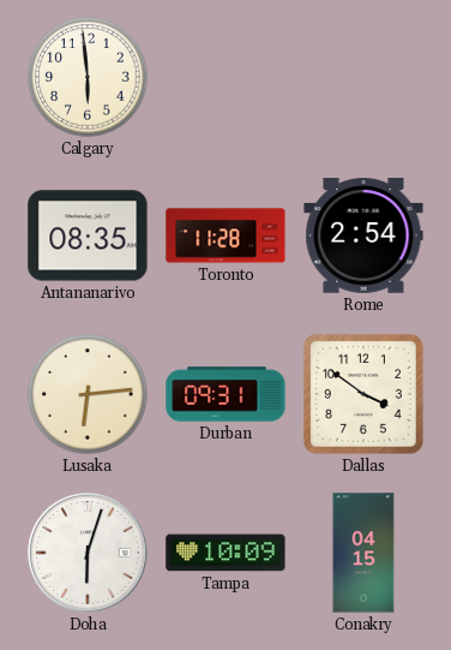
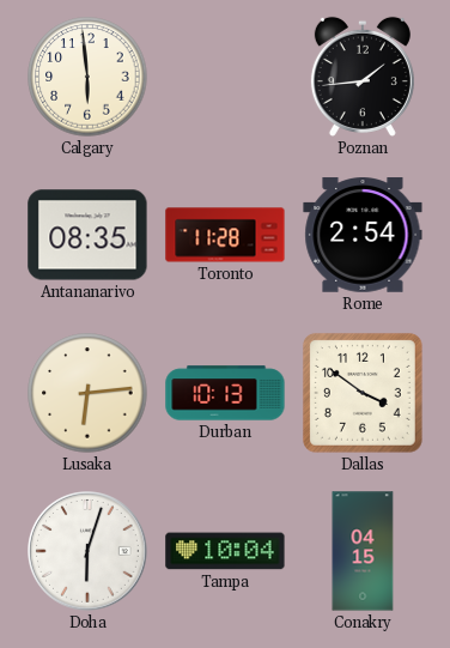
Poznan: none -> 1:44 (363, 77)
Durban: 09:31 -> 10:13 (225, 393)
Tampa: 10:09 -> 10:04 (225, 551)
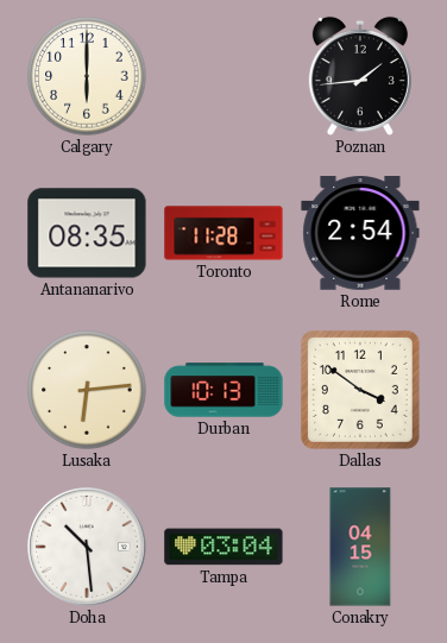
Calgary: 5:59 -> 6:00 (87, 76)
Doha: 6:03 -> 10:29 (88, 548)
Tampa: 10:04 -> 03:04 (223, 547)
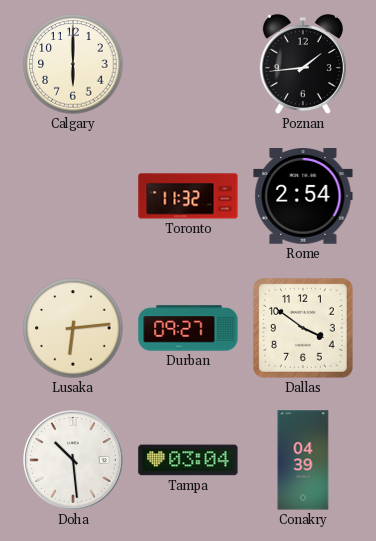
Antananarivo: 08:35 -> none (87, 233)
Toronto: 11:28 -> 11:32 (188, 196)
Durban: 10:13 -> 09:27 (188, 328)
Conakry: 04:15 -> 04:39 (303, 460)
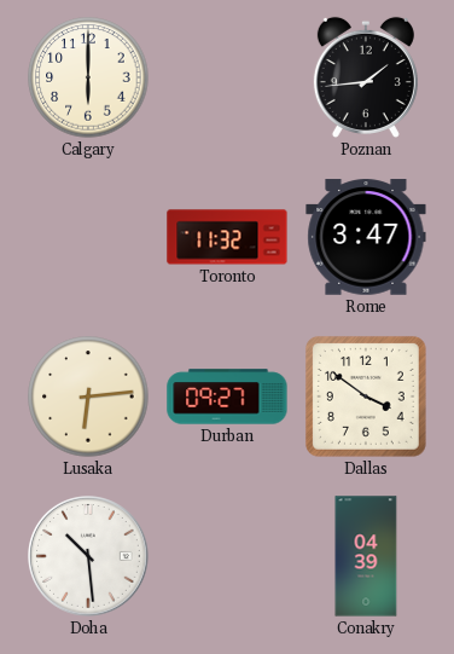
Rome: 2:54 -> 3:47 (366, 237)
Tampa: 03:04 -> none (188, 460)
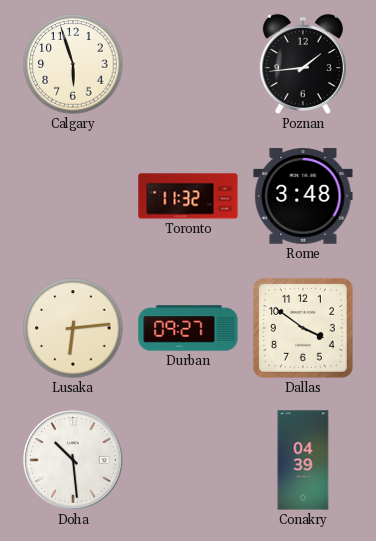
Calgary: 6:00 -> 5:57 (73, 64)
Rome: 3:47 -> 3:48 (303, 196)
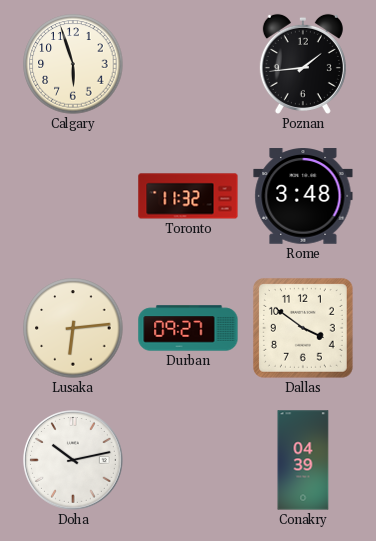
Doha: 10:29 -> 10:13 (74, 461)
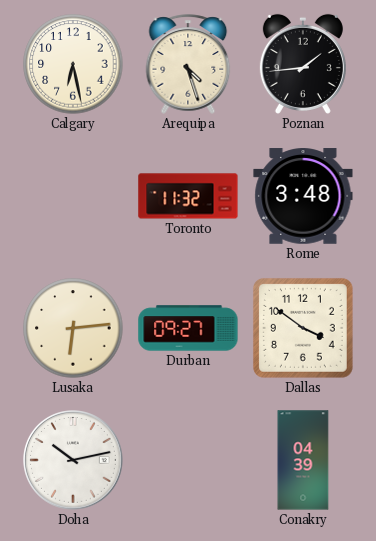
Calgary: 5:57 -> 6:28 (73, 64)
Arequipa: none -> 4:27 (188, 64)
